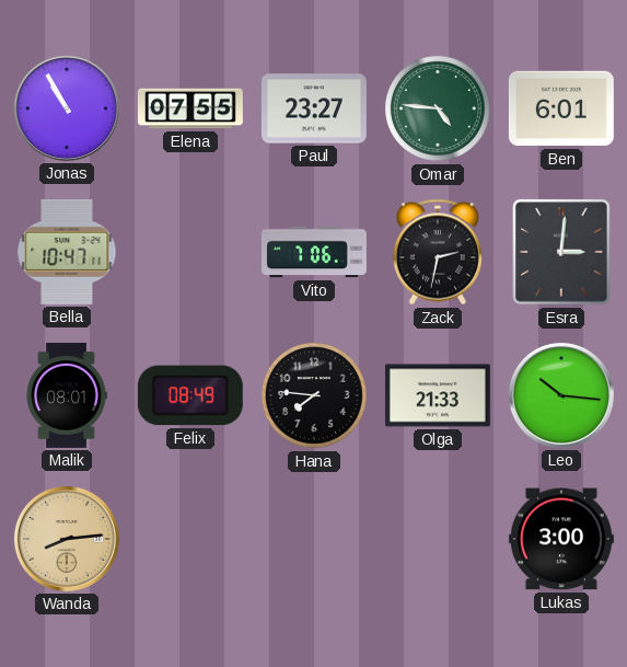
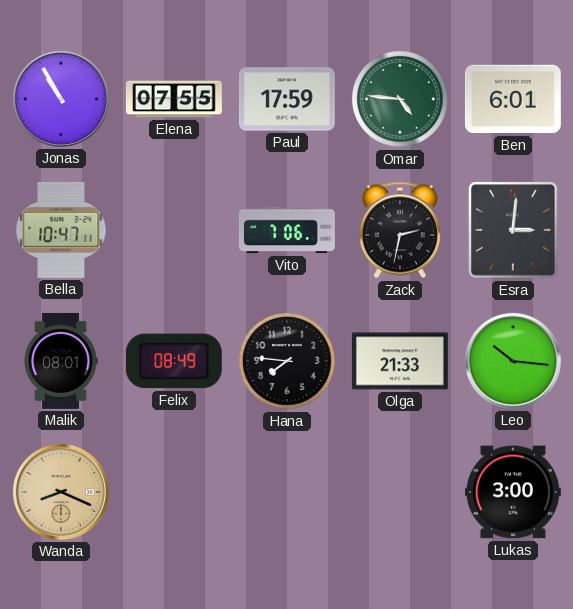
Paul: 23:27 -> 17:59 (287, 99)
Wanda: 8:14 -> 8:19 (61, 492)
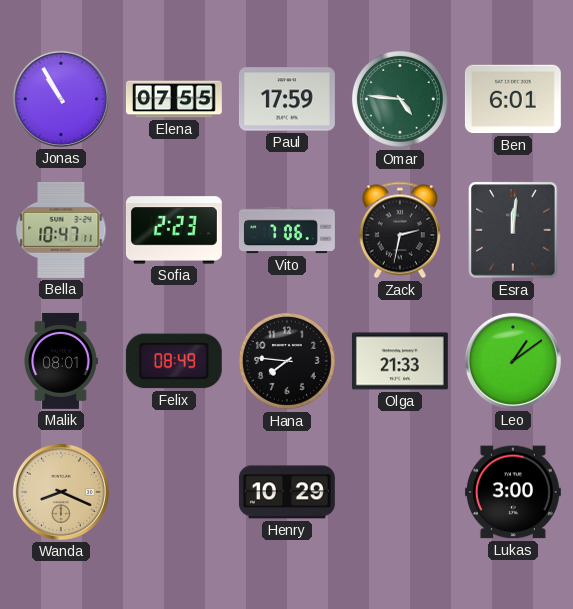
Sofia: none -> 2:23 (174, 230)
Esra: 3:01 -> 12:01 (513, 230)
Leo: 10:16 -> 1:09 (513, 361)
Henry: none -> 10:29 (287, 492)
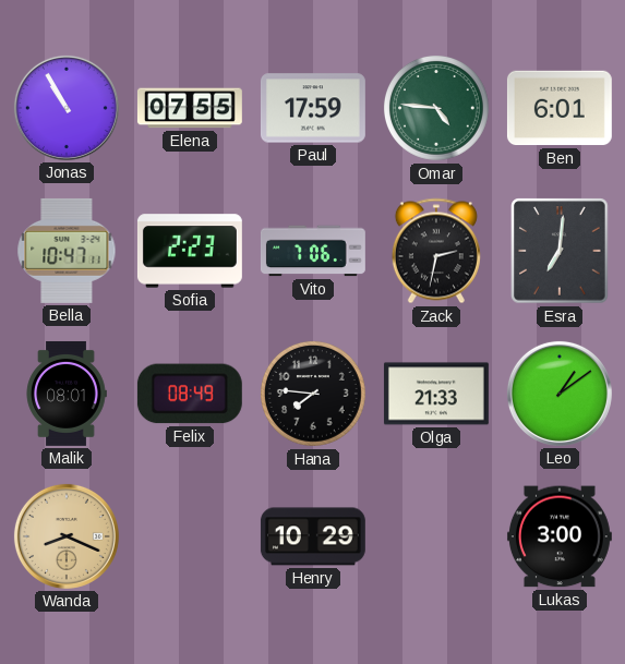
Esra: 12:01 -> 7:01 (560, 251)
